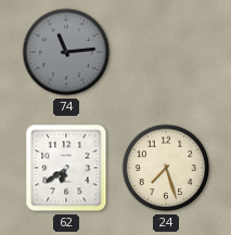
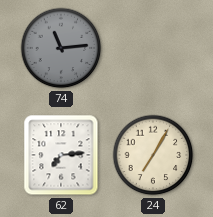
62: 6:39 -> 7:14 (61, 155)
24: 7:27 -> 7:05 (153, 155)
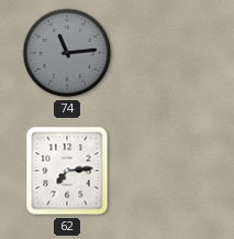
24: 7:05 -> none (153, 155)
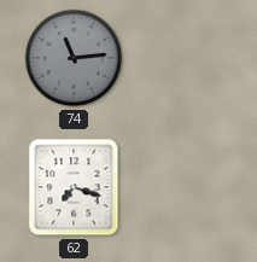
62: 7:14 -> 7:18 (74, 187)
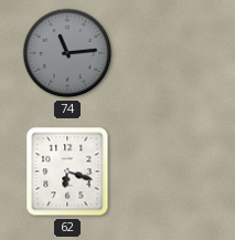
62: 7:18 -> 6:18 (67, 171)
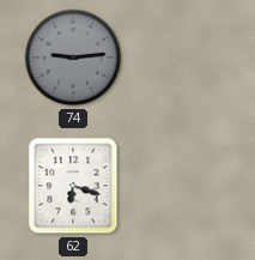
74: 11:14 -> 9:14 (73, 58)
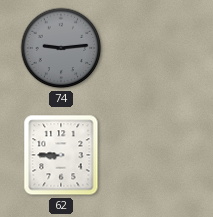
62: 6:18 -> 8:45 (61, 155)
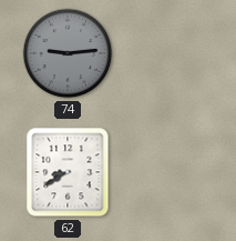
62: 8:45 -> 8:40 (68, 172)
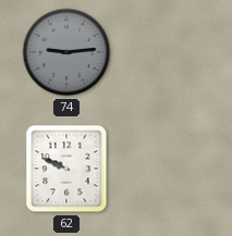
62: 8:40 -> 9:49 (66, 169)
